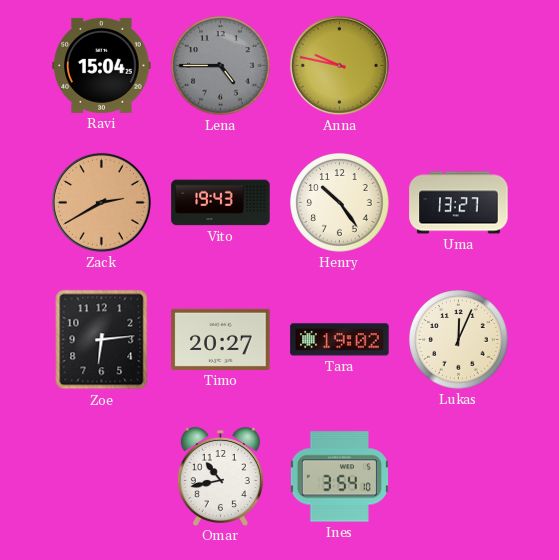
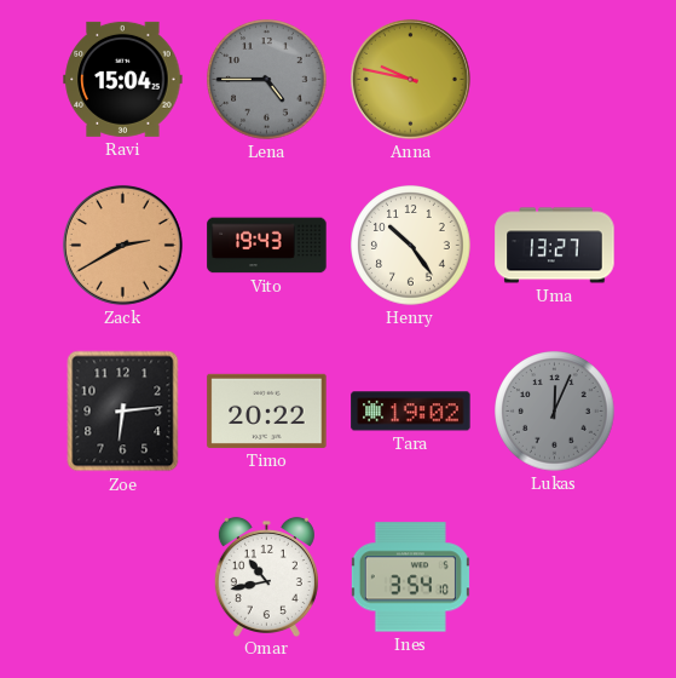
Timo: 20:27 -> 20:22 (267, 410)
Lukas dial: cream -> grey (555, 412)
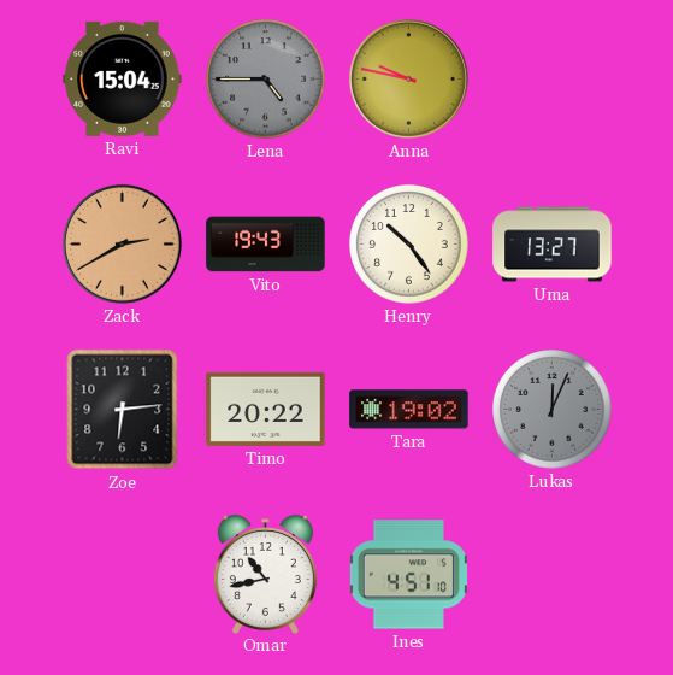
Ines: 3:54 -> 4:51 (408, 575)
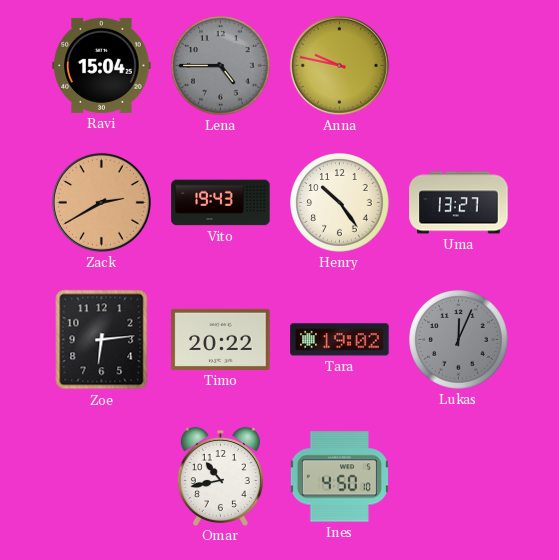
Ines: 4:51 -> 4:50 (339, 477)
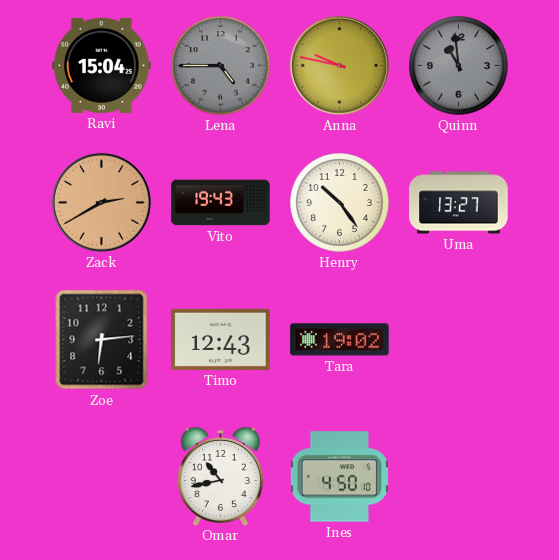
Quinn: none -> 10:59 (459, 66)
Timo: 20:22 -> 12:43 (221, 339)
Lukas: 12:04 -> none (459, 340)
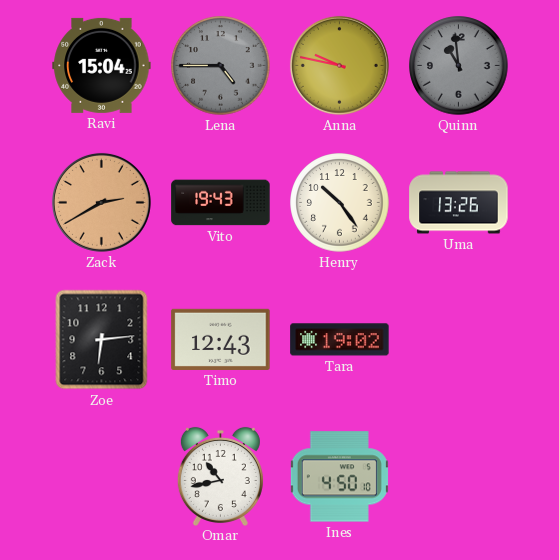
Uma: 13:27 -> 13:26 (459, 203)
